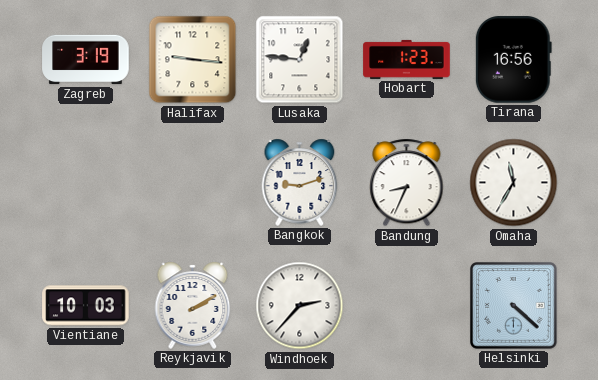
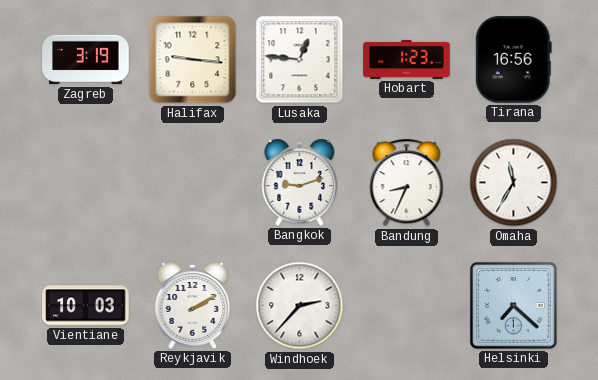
Helsinki: 4:22 -> 7:22 (514, 306)
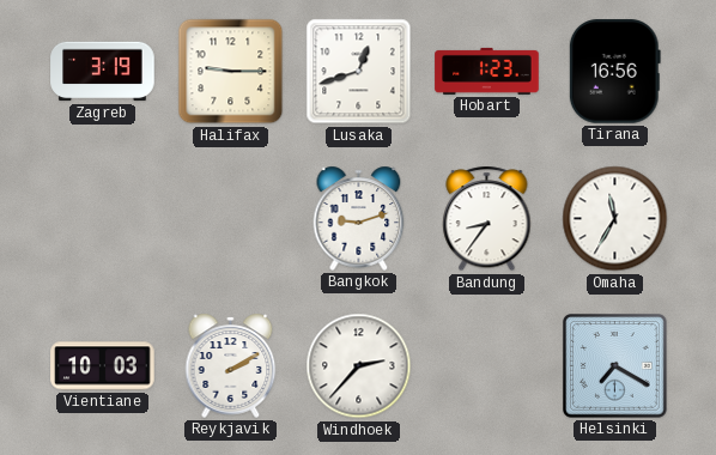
Halifax: 9:16 -> 9:15 (231, 72)
Lusaka: 12:46 -> 12:42 (359, 72)
Bandung: 8:34 -> 8:36 (487, 219)
Helsinki: 7:22 -> 7:20 (615, 366)
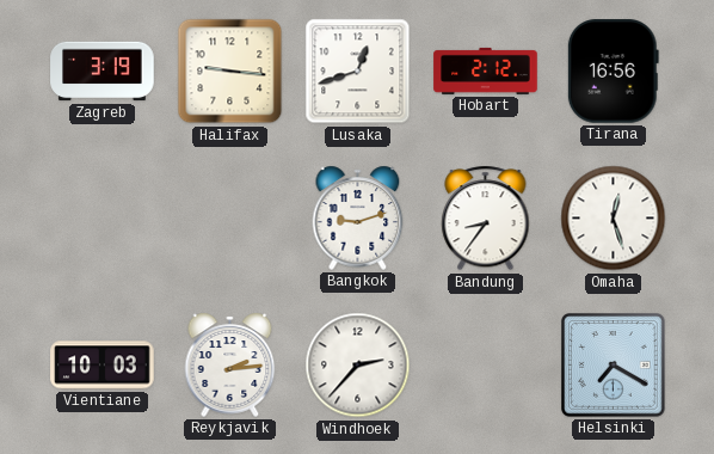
Halifax: 9:15 -> 9:16 (230, 72)
Hobart: 1:23 -> 2:12 (486, 70)
Omaha: 11:35 -> 12:27 (614, 219)
Reykjavik: 2:10 -> 2:14 (230, 364)
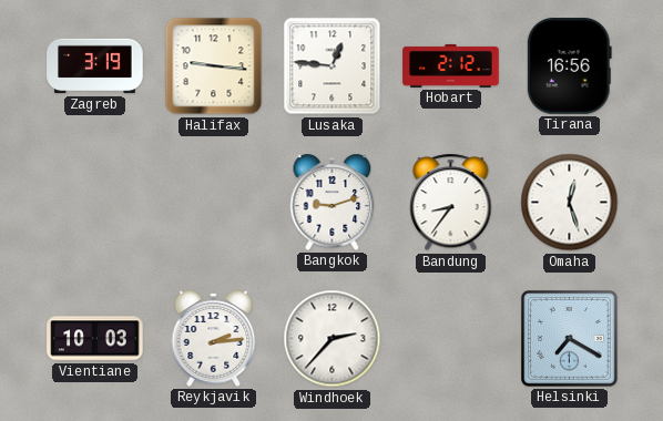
Lusaka: 12:42 -> 12:46 (333, 66)
